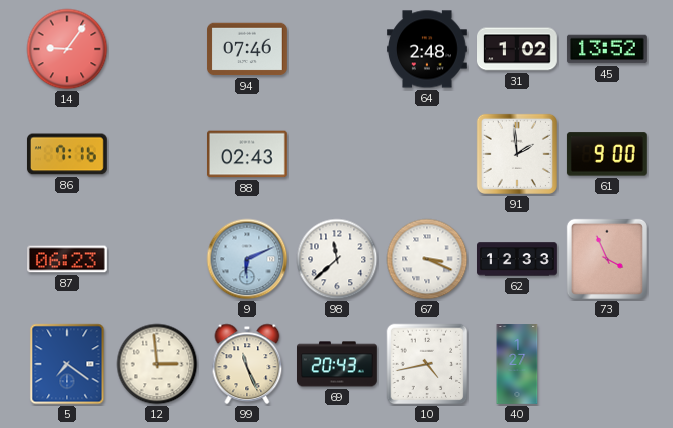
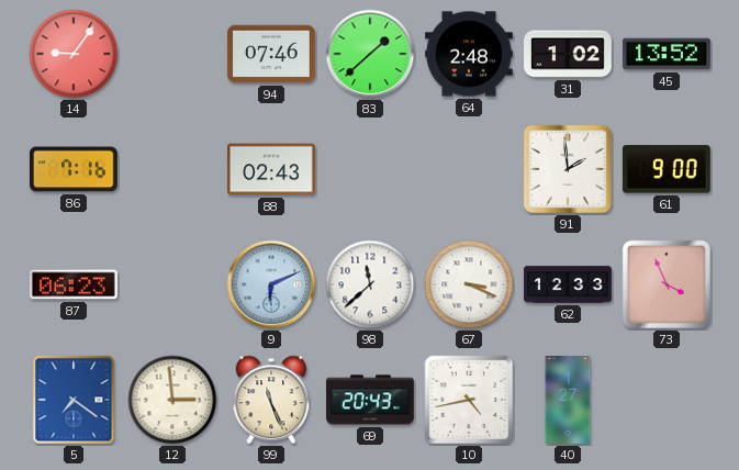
83: none -> 1:38 (370, 54)
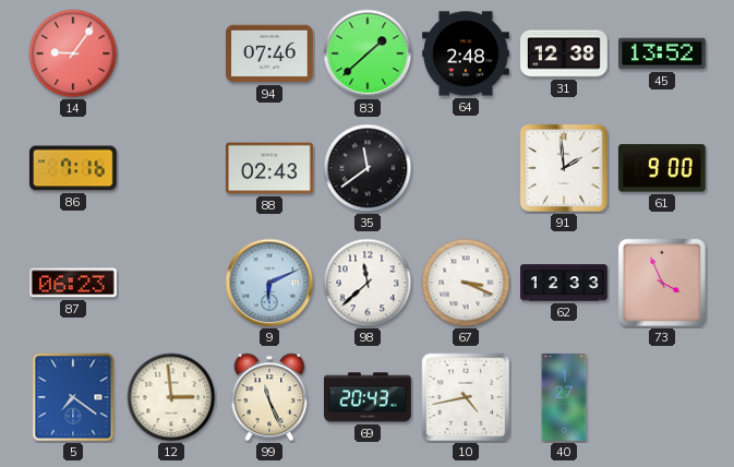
31: 1:02 -> 12:38 (565, 53)
35: none -> 11:39 (368, 168)
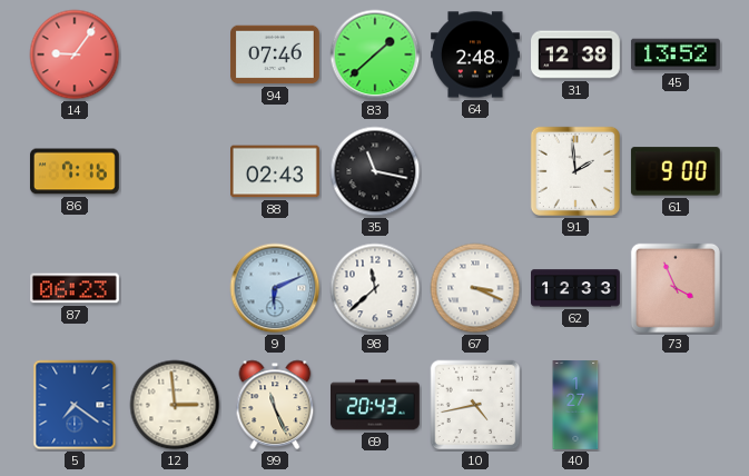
35: 11:39 -> 11:17 (375, 171)
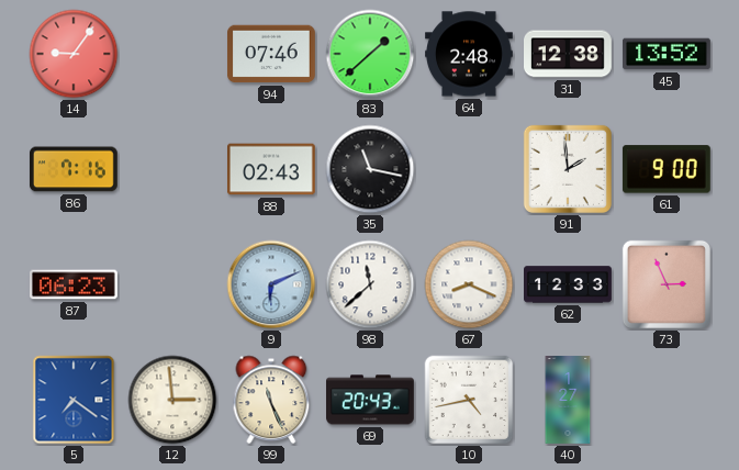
67: 3:19 -> 8:19 (469, 284)
73: 3:56 -> 2:56 (667, 284)
